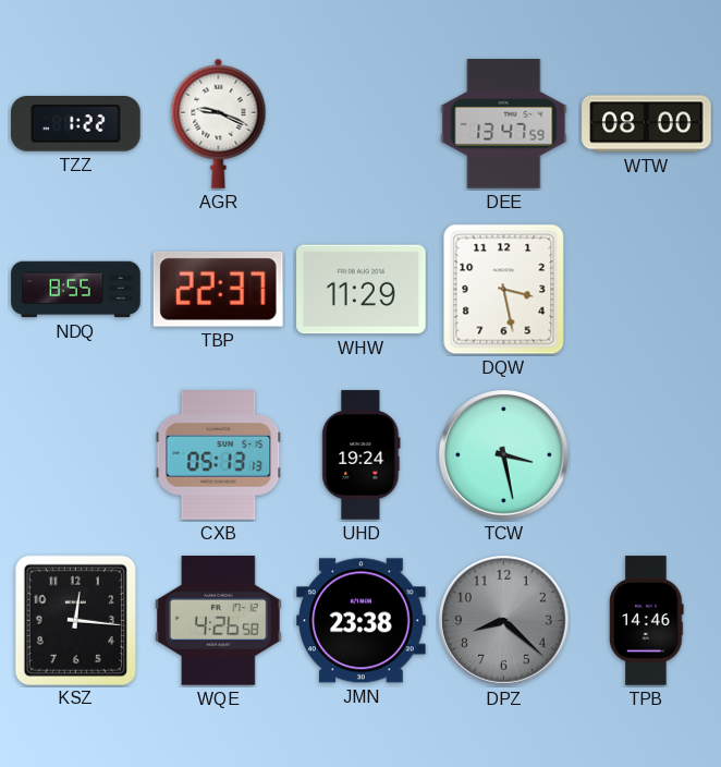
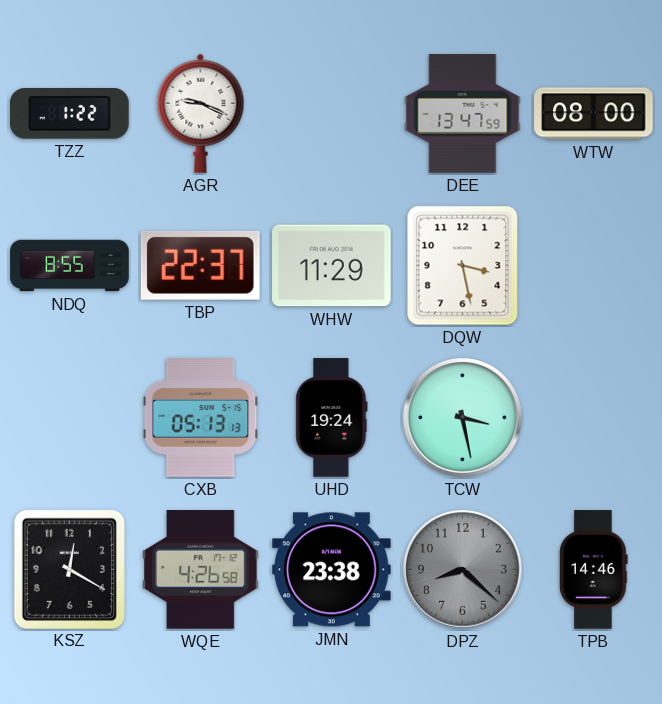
KSZ: 12:16 -> 12:20 (69, 569)
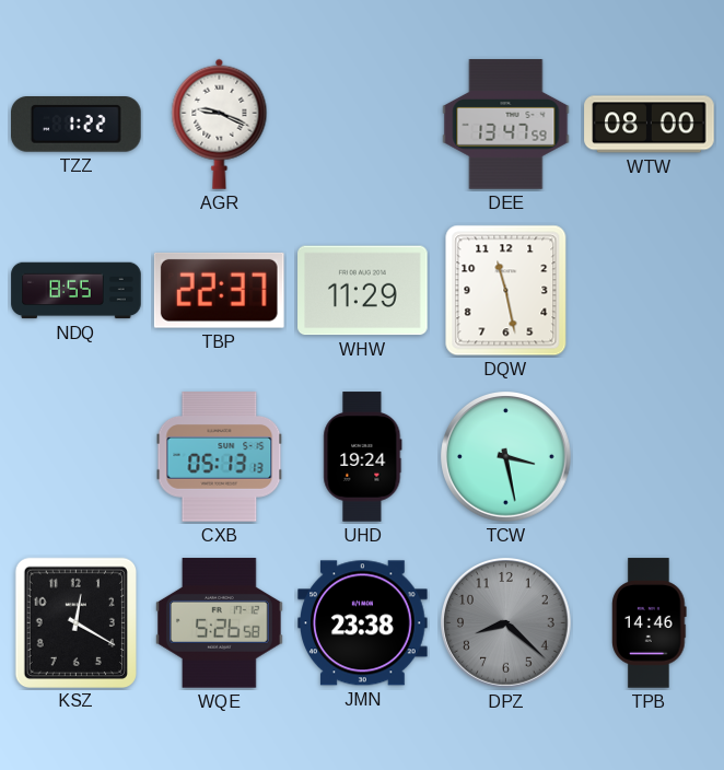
DQW: 3:28 -> 11:28 (506, 291)
WQE: 4:26 -> 5:26 (220, 623)
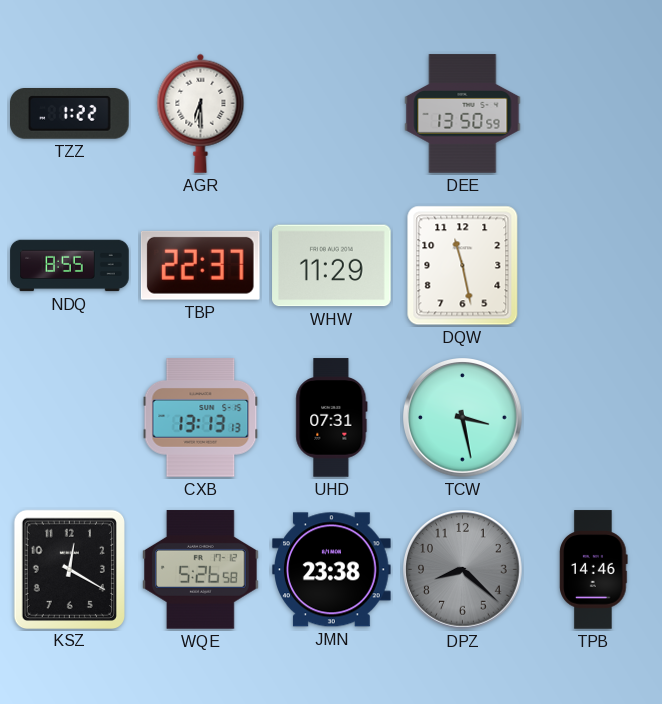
AGR: 9:19 -> 6:30 (201, 113)
DEE: 13:47 -> 13:50 (463, 114)
WTW: 08:00 -> none (650, 125)
CXB: 05:13 -> 13:13 (201, 418)
UHD: 19:24 -> 07:31 (332, 418)
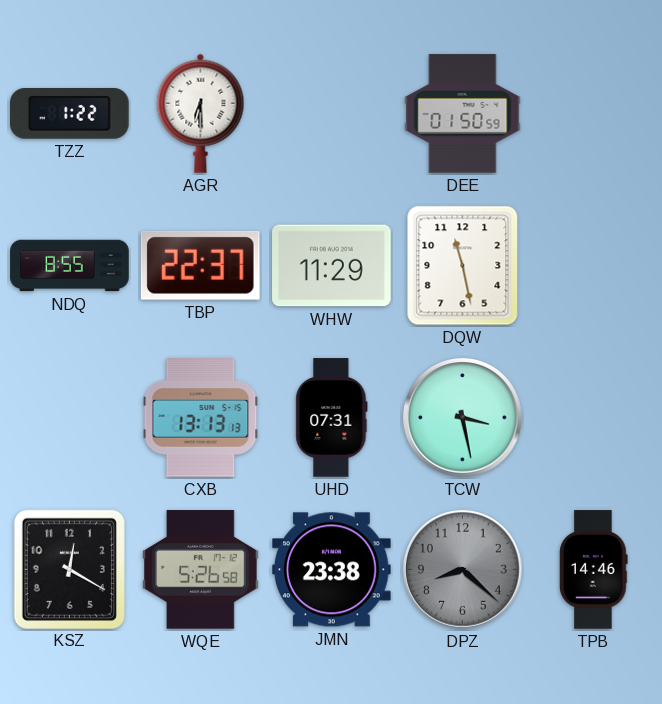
DEE: 13:50 -> 01:50 (463, 114)
